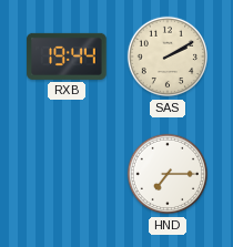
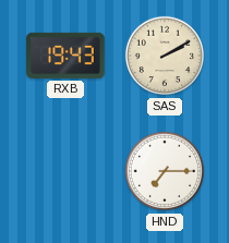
RXB: 19:44 -> 19:43 (65, 56)
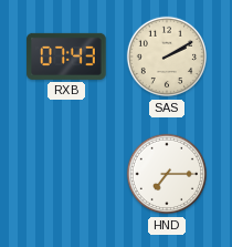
RXB: 19:43 -> 07:43 (66, 56)
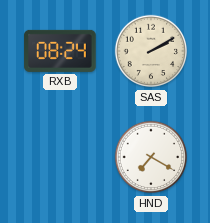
RXB: 07:43 -> 08:24 (60, 51)
HND: 7:15 -> 7:20 (151, 157)
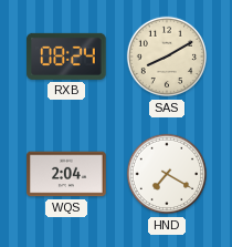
SAS: 2:10 -> 8:10 (167, 56)
WQS: none -> 2:04 (66, 174)
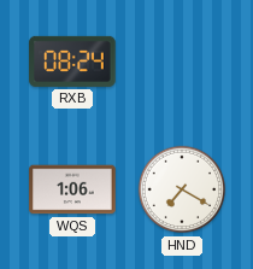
SAS: 8:10 -> none (167, 56)
WQS: 2:04 -> 1:06 (72, 189)
